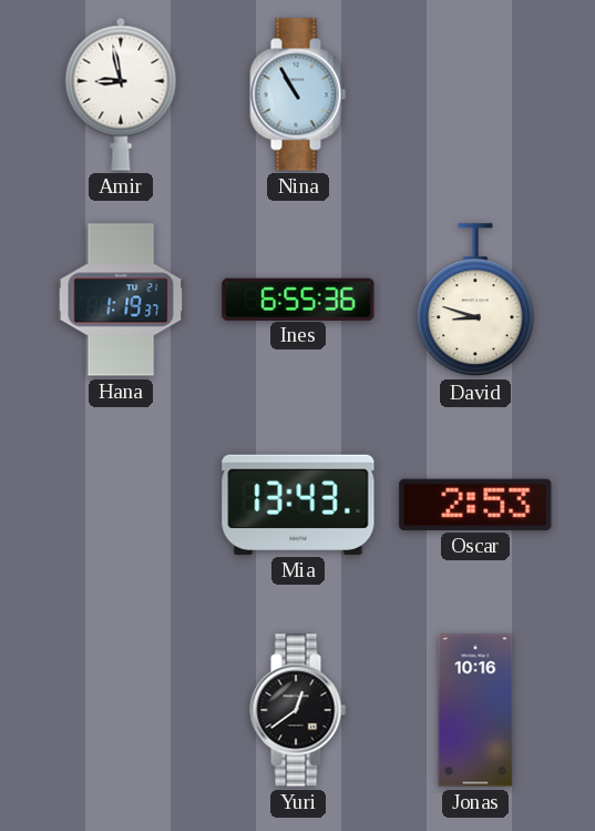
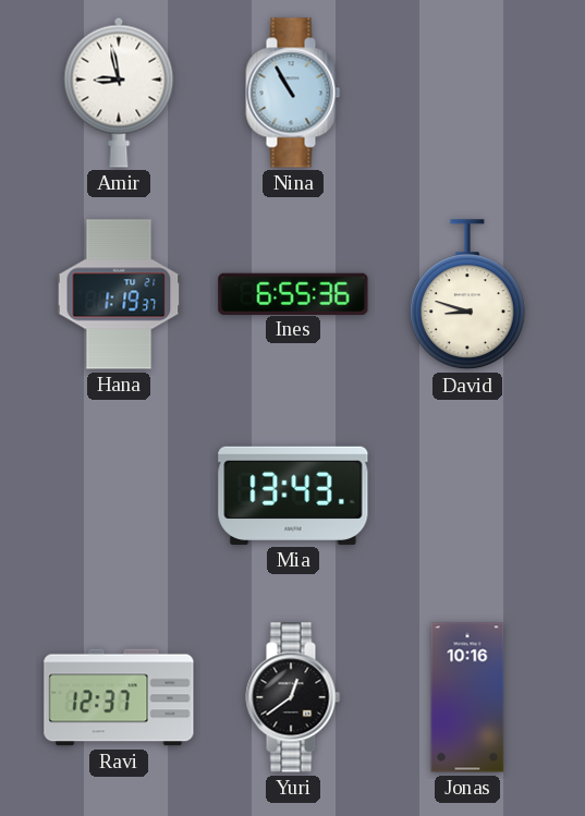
Oscar: 2:53 -> none (475, 505)
Ravi: none -> 12:37 (119, 697)
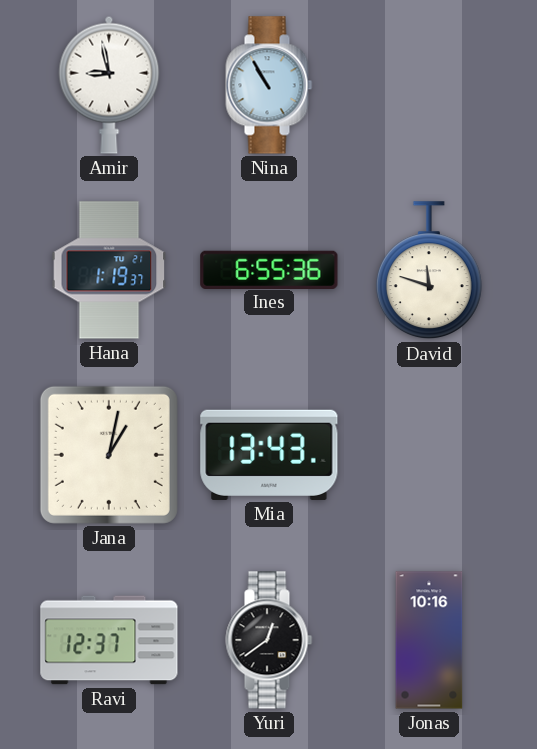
David: 8:48 -> 11:48 (429, 271)
Jana: none -> 1:02 (109, 455)
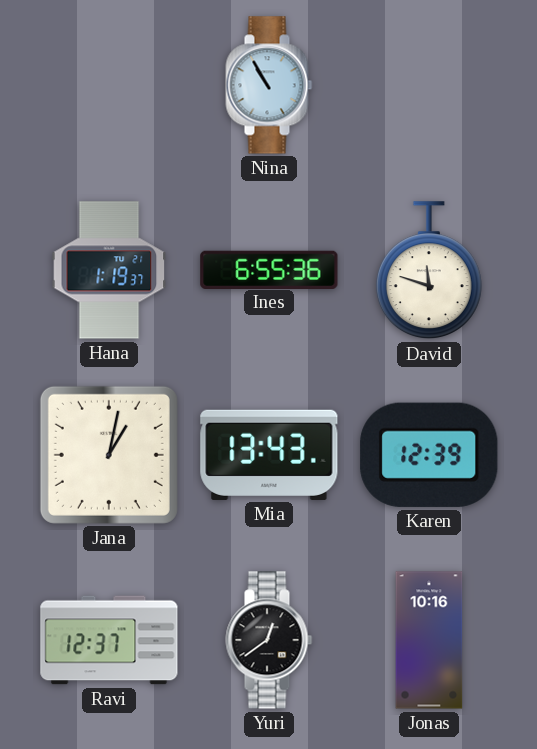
Amir: 8:58 -> none (109, 85)
Karen: none -> 12:39 (429, 455)
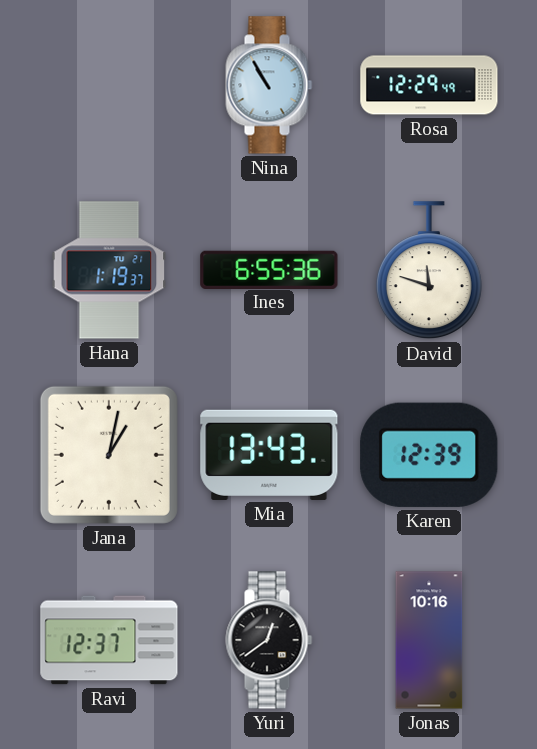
Rosa: none -> 12:29 (429, 85)
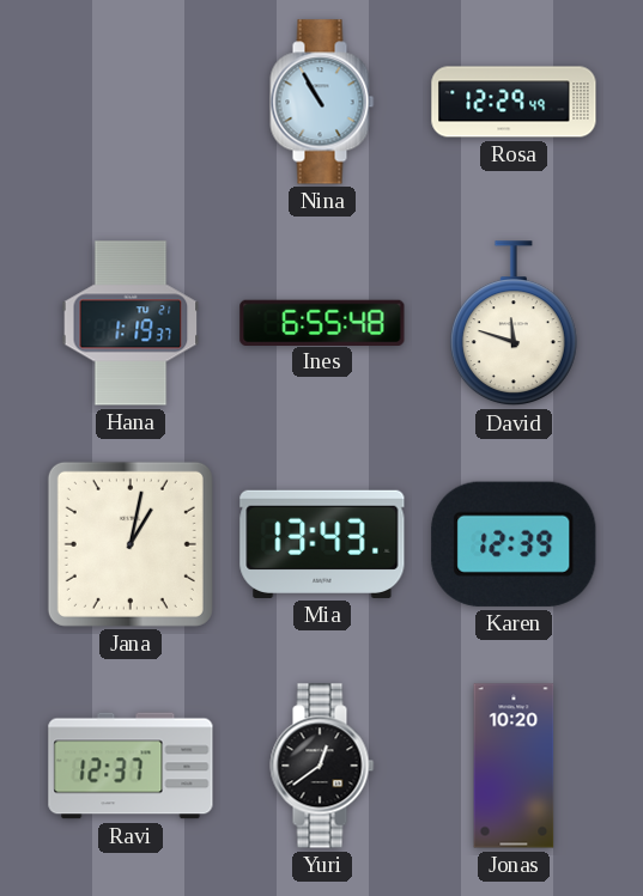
Ines: 6:55:36 -> 6:55:48 (322, 322)
Jonas: 10:16 -> 10:20 (514, 766)
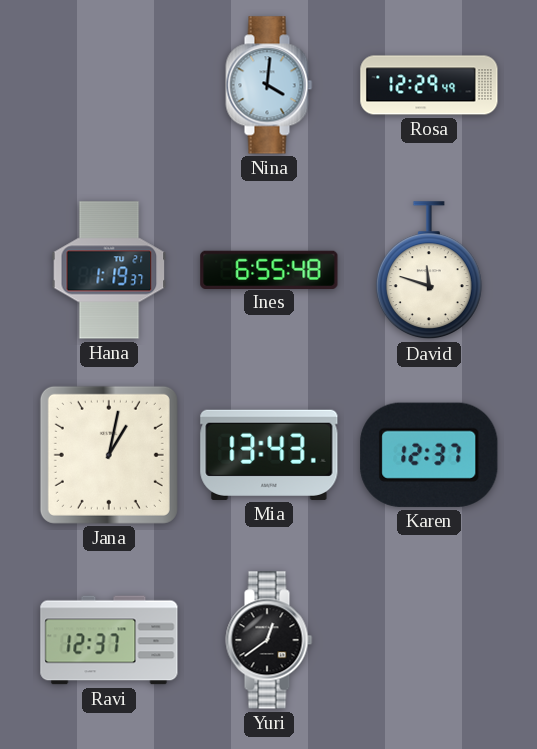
Nina: 10:55 -> 4:01 (269, 85)
Karen: 12:39 -> 12:37 (429, 455)
Jonas: 10:20 -> none (514, 766)
